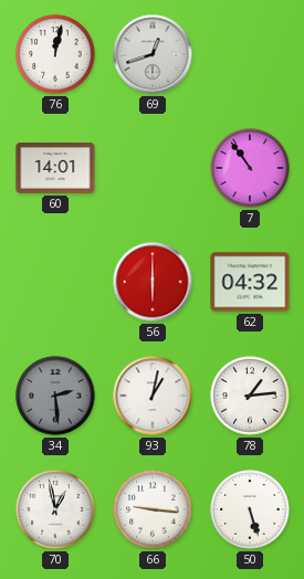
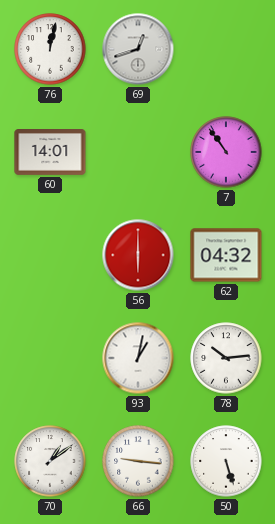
34: 2:29 -> none (55, 396)
78: 1:14 -> 10:14 (226, 358)
70: 12:58 -> 1:09 (50, 461)
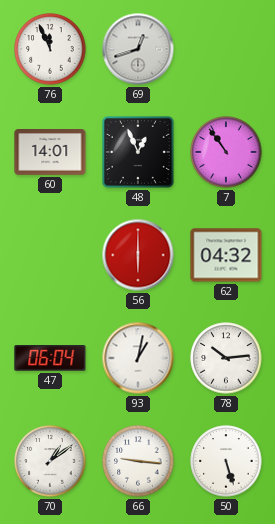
76: 12:02 -> 11:56 (50, 49)
48: none -> 12:56 (138, 152)
47: none -> 06:04 (50, 358)
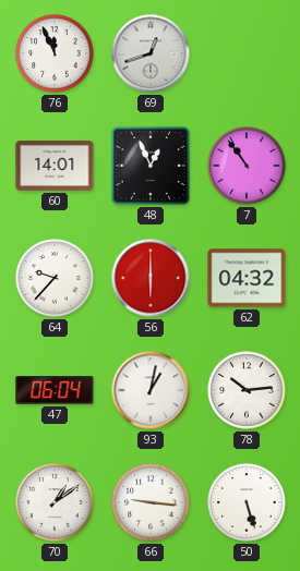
64: none -> 9:37 (55, 278)
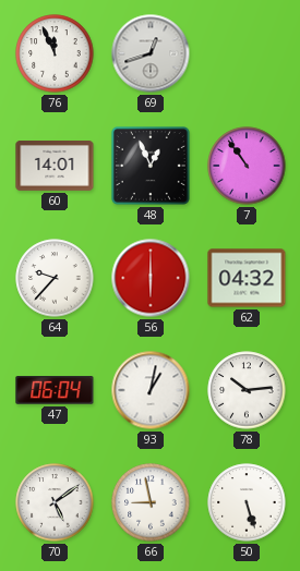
70: 1:09 -> 5:09 (55, 502)
66: 9:16 -> 8:58 (151, 502)
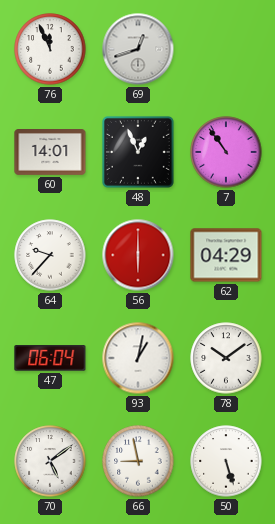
62: 04:32 -> 04:29 (226, 255)
78: 10:14 -> 10:09 (226, 358)
